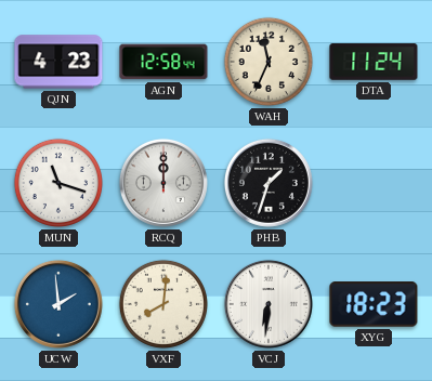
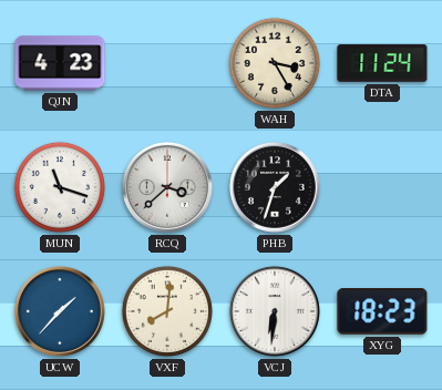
AGN: 12:58 -> none (163, 62)
WAH: 11:34 -> 3:25 (275, 63)
RCQ: 12:00 -> 3:38 (167, 187)
UCW: 1:59 -> 1:37 (60, 311)
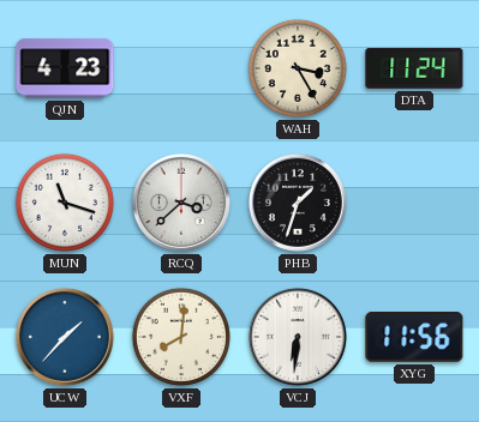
XYG: 18:23 -> 11:56 (414, 337)
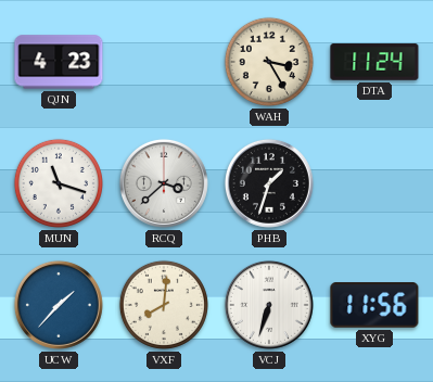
VCJ: 6:31 -> 6:33 (269, 305)
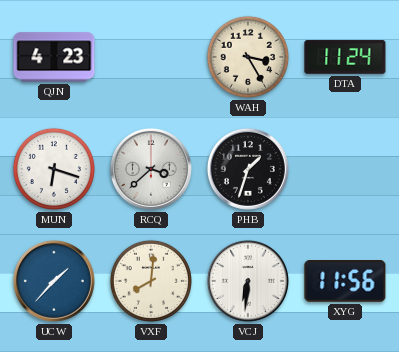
MUN: 11:18 -> 6:18 (54, 169)
VCJ: 6:33 -> 6:31 (248, 281)
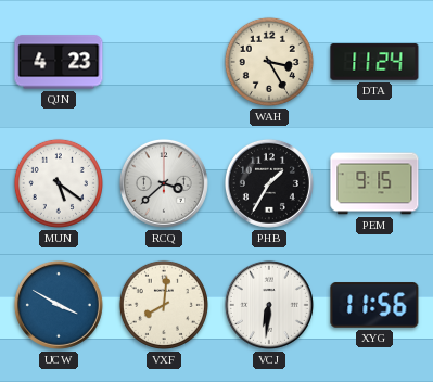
MUN: 6:18 -> 5:21 (59, 183)
PHB: 1:33 -> 1:35 (269, 183)
PEM: none -> 9:15 (374, 183)
UCW: 1:37 -> 3:50 (59, 305)
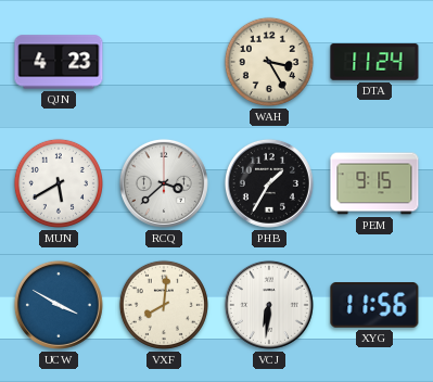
MUN: 5:21 -> 5:40 (59, 183)
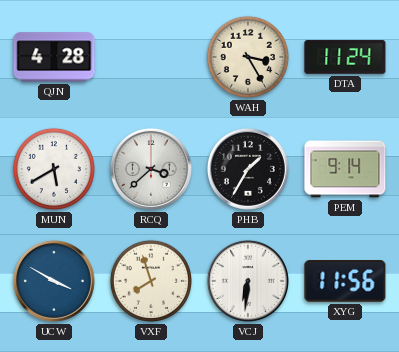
QJN: 4:23 -> 4:28 (54, 57)
PEM: 9:15 -> 9:14 (345, 169)
VXF: 8:01 -> 7:57 (151, 281)
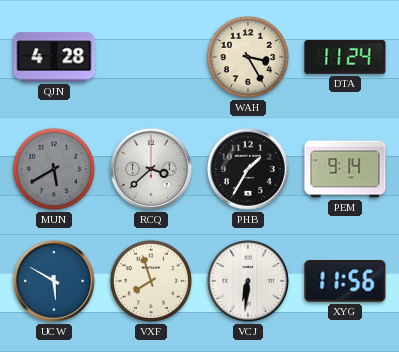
MUN dial: white -> grey (54, 169)
UCW: 3:50 -> 5:50 (54, 281)
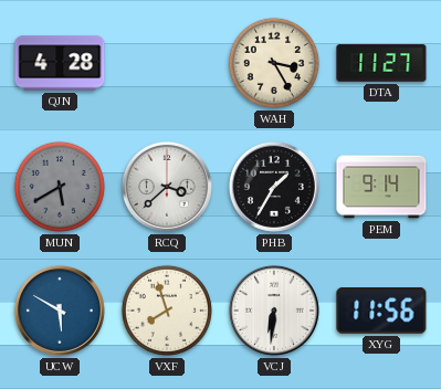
DTA: 11:24 -> 11:27 (381, 63)
